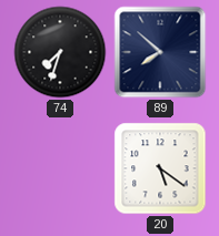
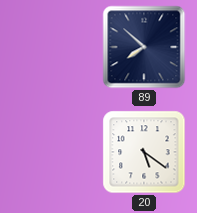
74: 7:33 -> none (60, 52)
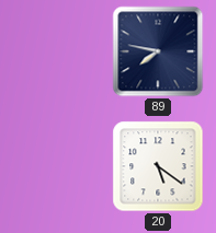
89: 7:52 -> 7:47 (158, 51)
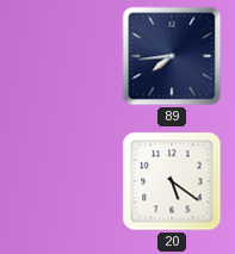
89: 7:47 -> 7:44 (172, 56)
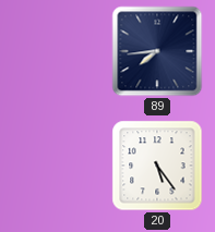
20: 5:21 -> 5:24 (157, 166)
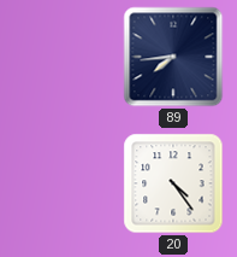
20: 5:24 -> 4:24 (173, 183)
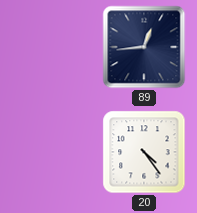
89: 7:44 -> 12:44 (144, 47)
